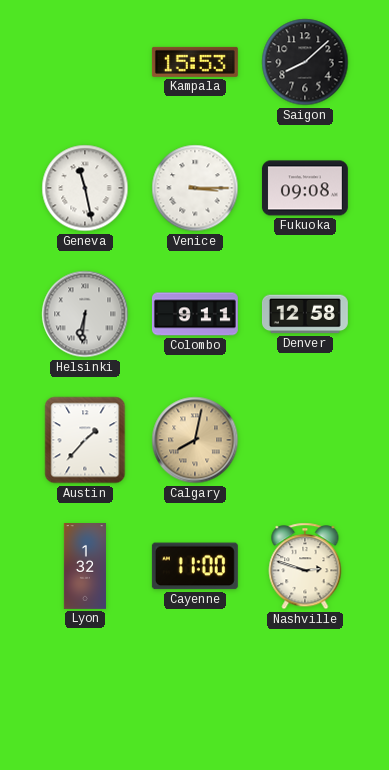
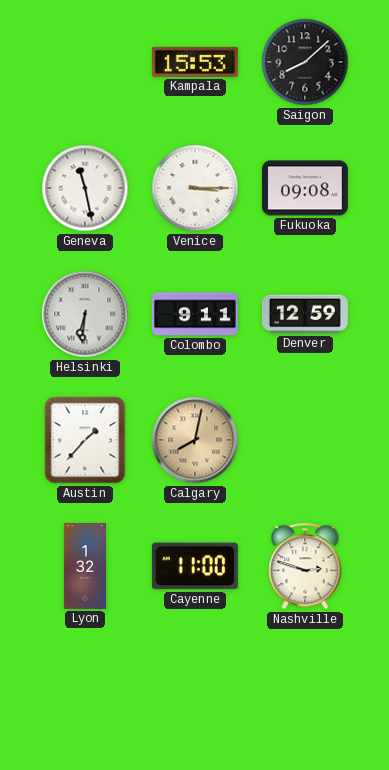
Denver: 12:58 -> 12:59 (305, 314)
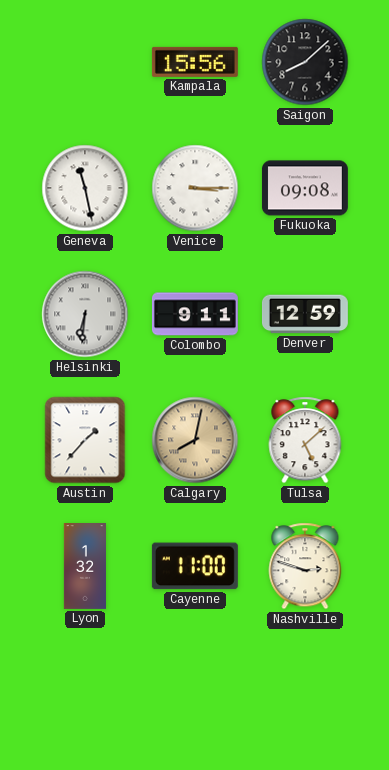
Kampala: 15:53 -> 15:56 (195, 62)
Tulsa: none -> 5:08 (305, 440)
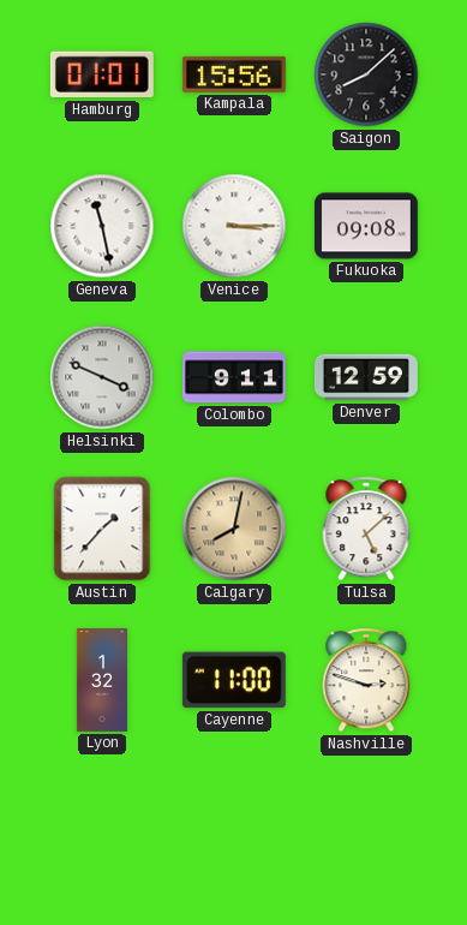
Hamburg: none -> 01:01 (102, 74)
Helsinki: 6:31 -> 3:49 (102, 377)
